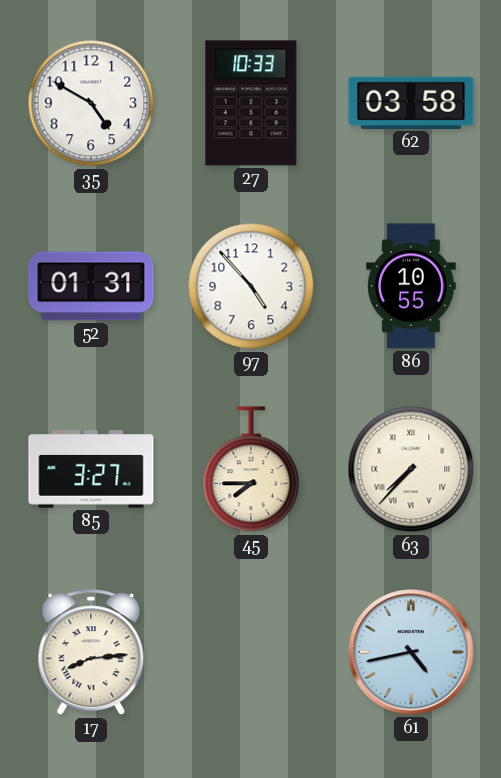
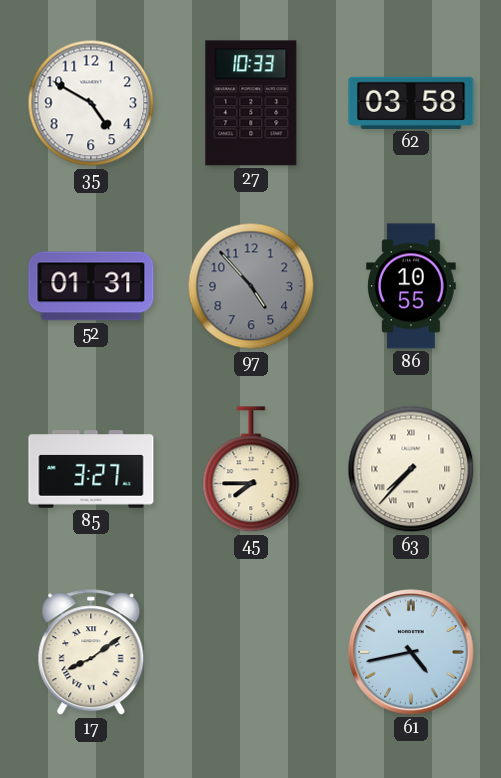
97 dial: white -> grey (251, 286)
17: 8:14 -> 8:09 (91, 653)
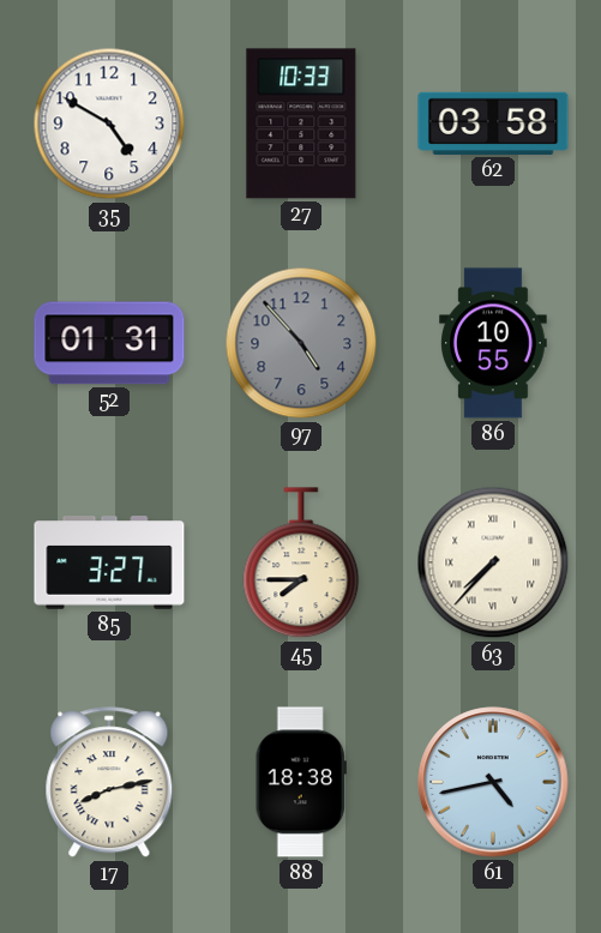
17: 8:09 -> 8:13 (109, 783)
88: none -> 18:38 (301, 782)
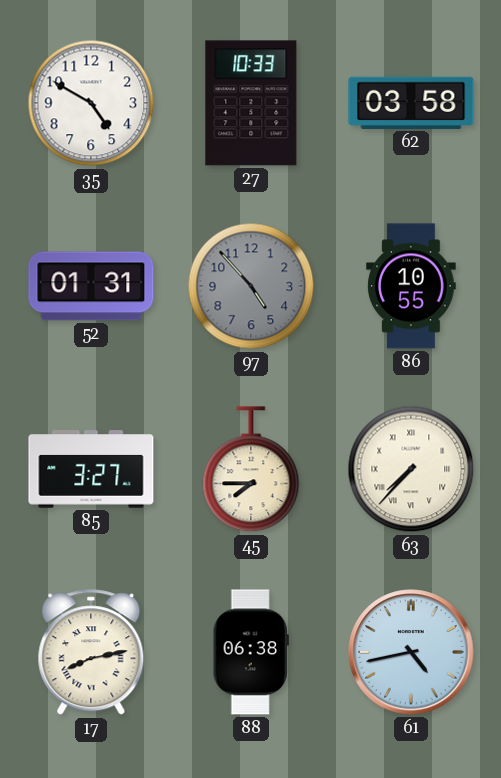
88: 18:38 -> 06:38 (251, 652)
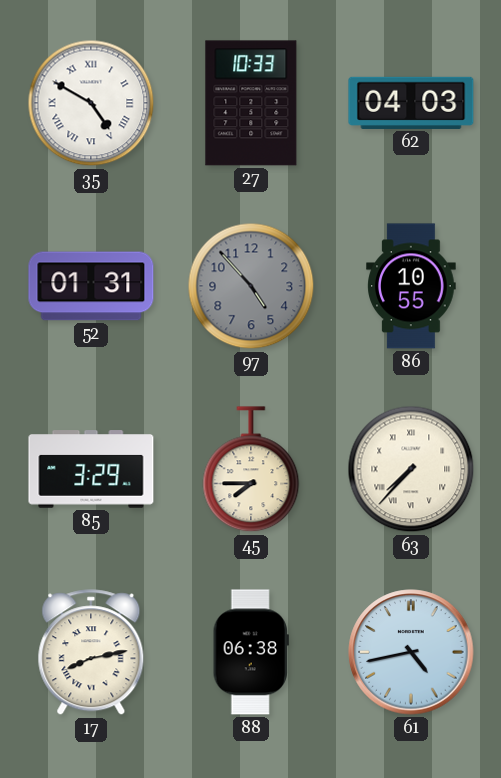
35 numerals: Arabic -> Roman (91, 103)
62: 03:58 -> 04:03 (411, 103)
85: 3:27 -> 3:29 (91, 469)
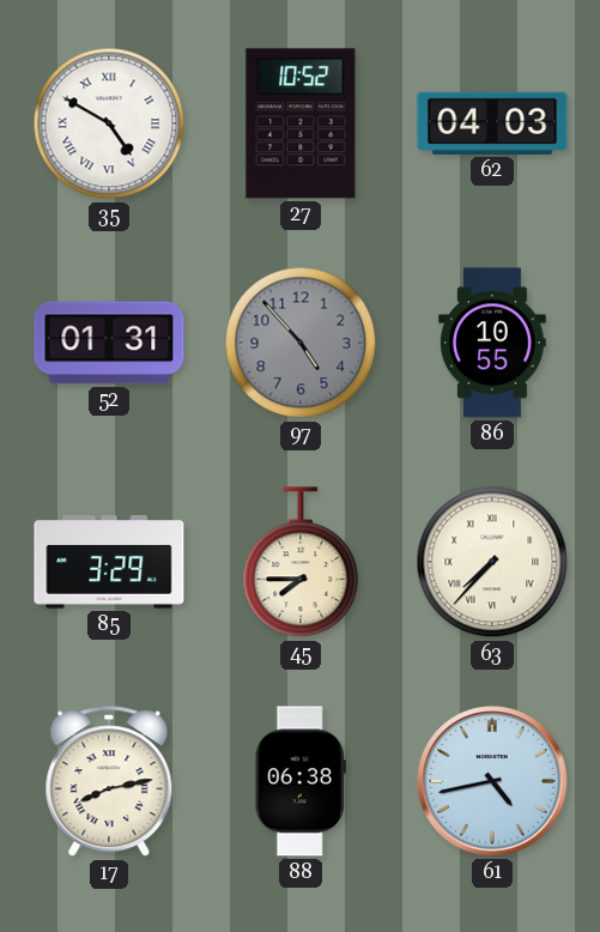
27: 10:33 -> 10:52 (301, 123)
